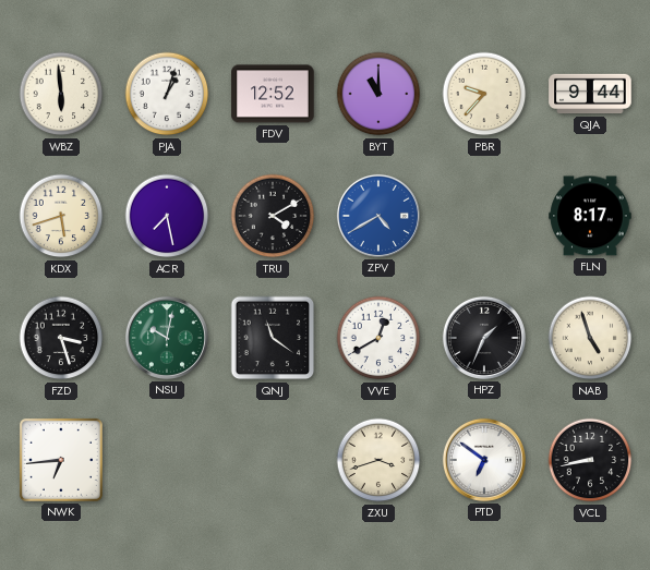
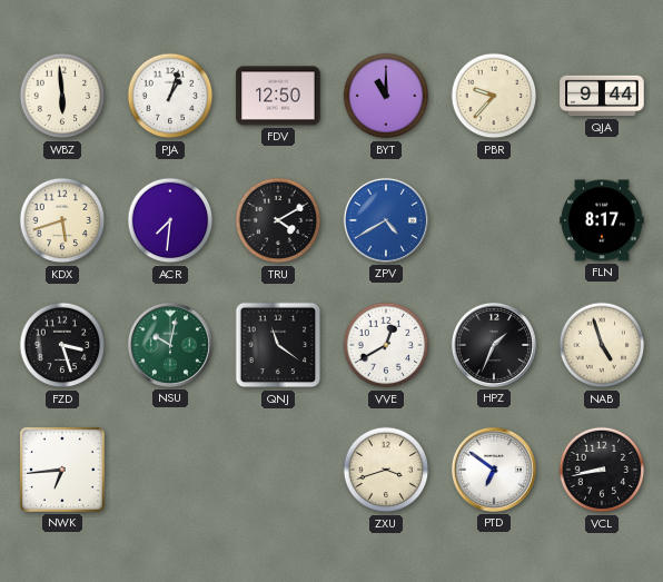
FDV: 12:52 -> 12:50 (278, 96)
ACR: 7:28 -> 7:31 (170, 220)
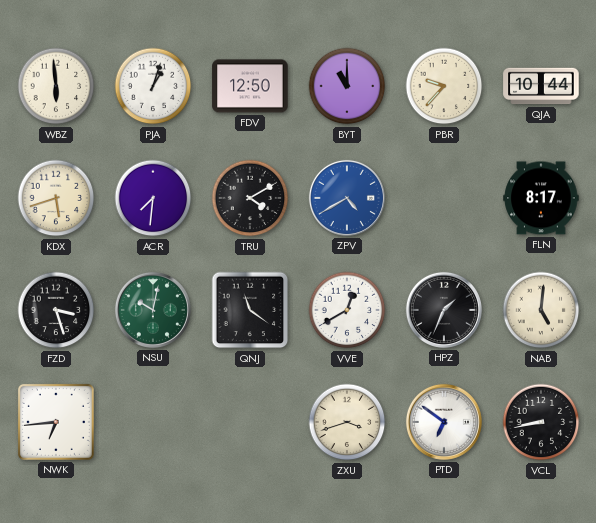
QJA: 9:44 -> 10:44 (541, 86)
NAB: 4:57 -> 5:01 (541, 310)
